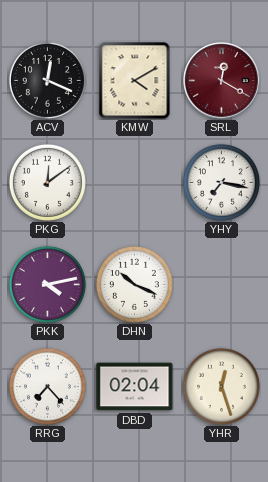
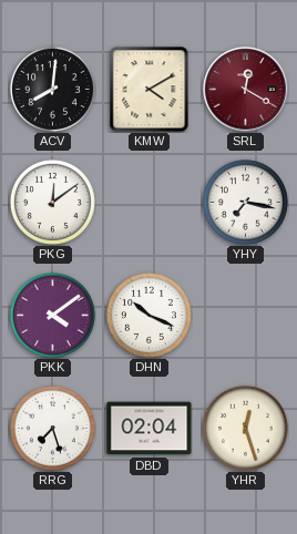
ACV: 12:19 -> 8:01 (52, 89)
PKK: 4:13 -> 4:09 (52, 315)
RRG: 7:23 -> 7:27 (52, 428)
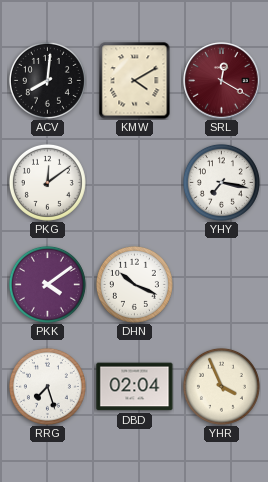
YHR: 12:27 -> 3:56 (221, 386)
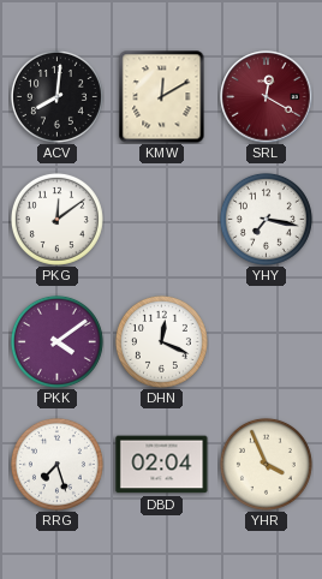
KMW: 4:10 -> 12:10 (162, 96)
DHN: 10:19 -> 12:19 (161, 341)
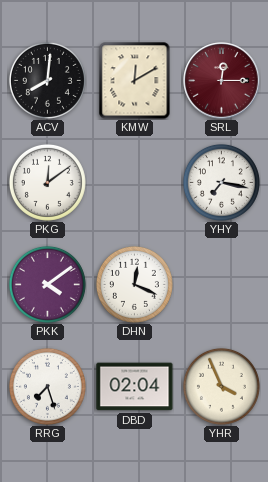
SRL: 12:20 -> 12:15 (222, 81)
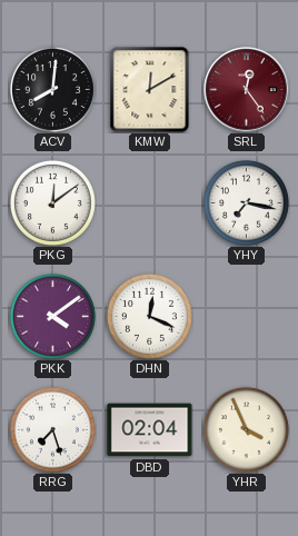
SRL: 12:15 -> 12:24 (247, 90)
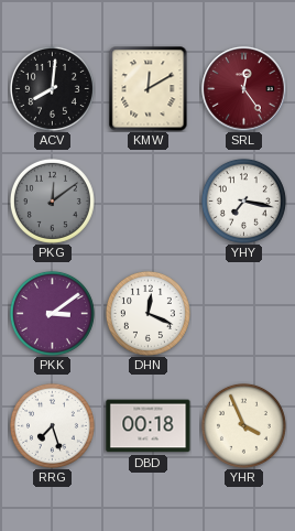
PKG dial: white -> grey (52, 201)
PKK: 4:09 -> 3:09 (52, 313)
DBD: 02:04 -> 00:18 (149, 426)
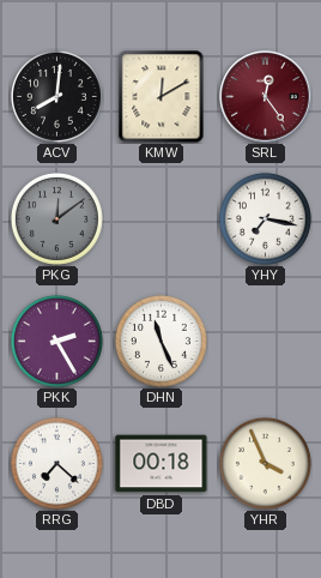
PKK: 3:09 -> 2:25 (56, 341)
DHN: 12:19 -> 11:26 (160, 341)
RRG: 7:27 -> 7:22 (56, 463)
